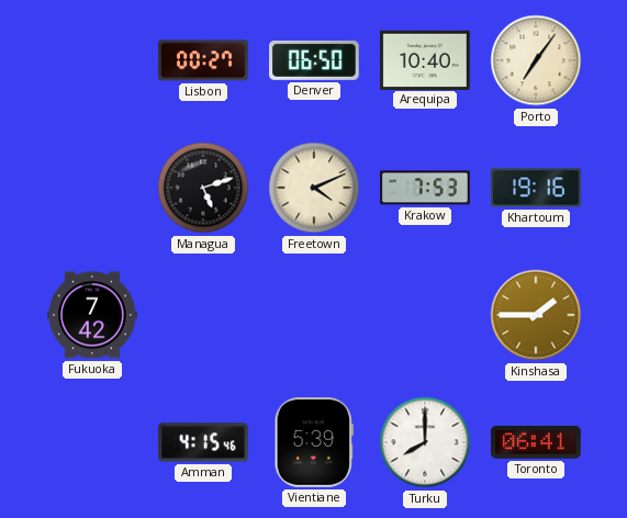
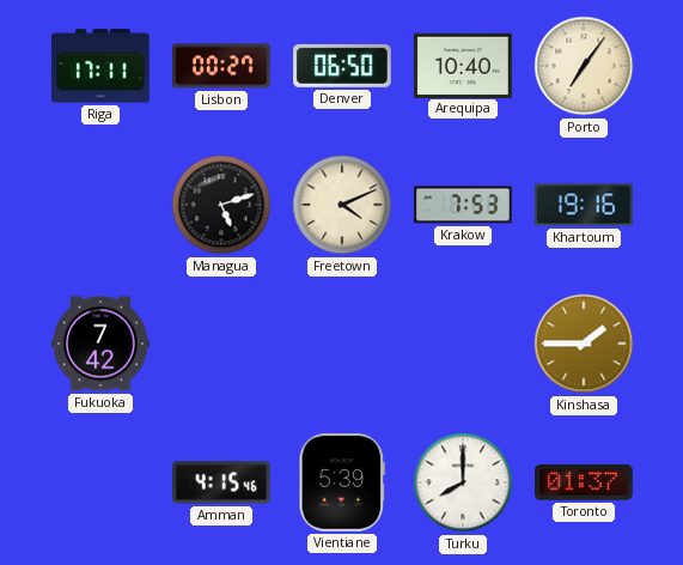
Riga: none -> 17:11 (102, 66)
Toronto: 06:41 -> 01:37 (585, 482)
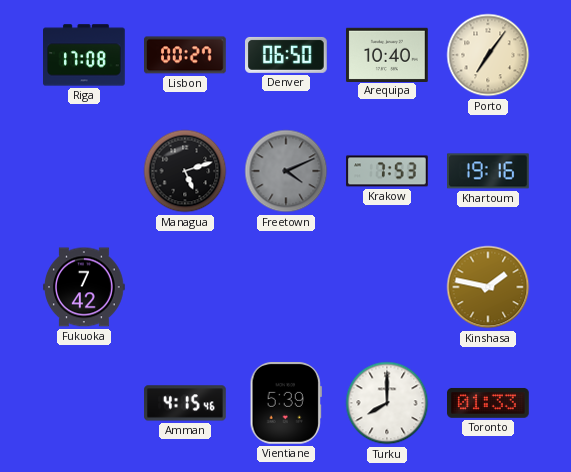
Riga: 17:11 -> 17:08 (85, 55)
Freetown dial: cream -> grey (286, 171)
Kinshasa: 1:45 -> 1:47 (488, 287)
Toronto: 01:37 -> 01:33 (489, 403)
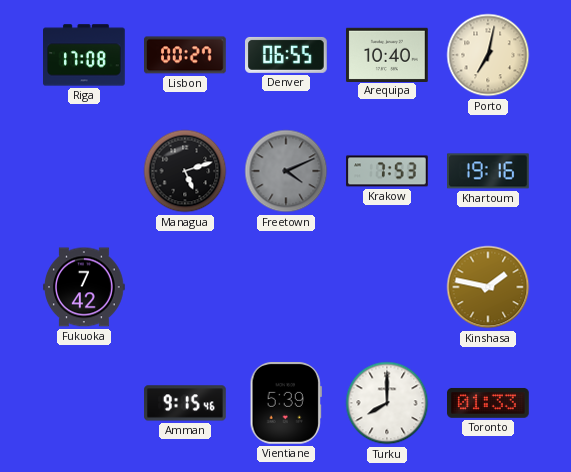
Denver: 06:50 -> 06:55 (287, 55)
Porto: 7:06 -> 7:02 (488, 55)
Amman: 4:15 -> 9:15 (185, 403)
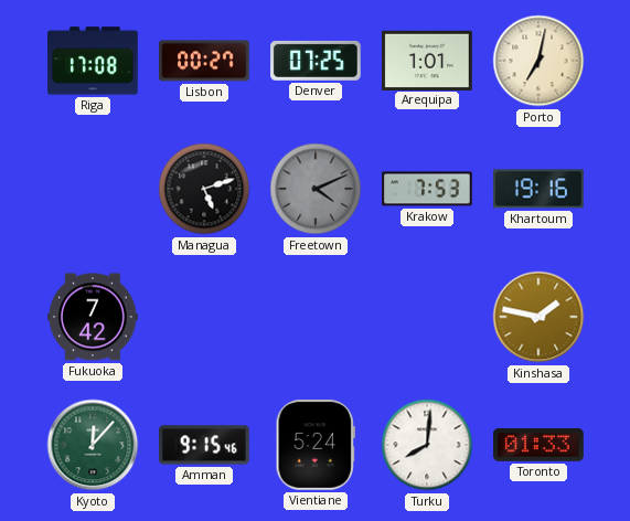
Denver: 06:55 -> 07:25 (317, 61)
Arequipa: 10:40 -> 1:01 (428, 60)
Kyoto: none -> 12:07 (93, 445)
Vientiane: 5:39 -> 5:24 (316, 446)
Turku: 8:00 -> 8:01 (427, 445)
